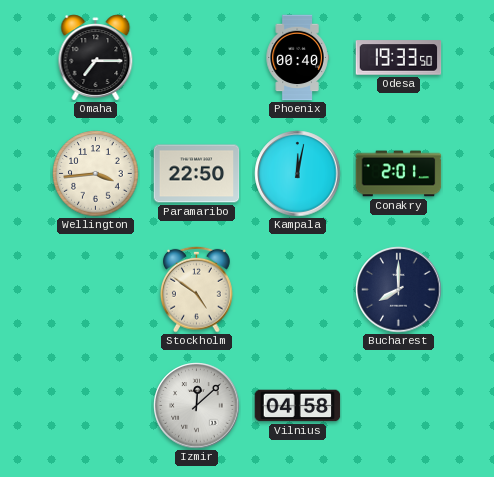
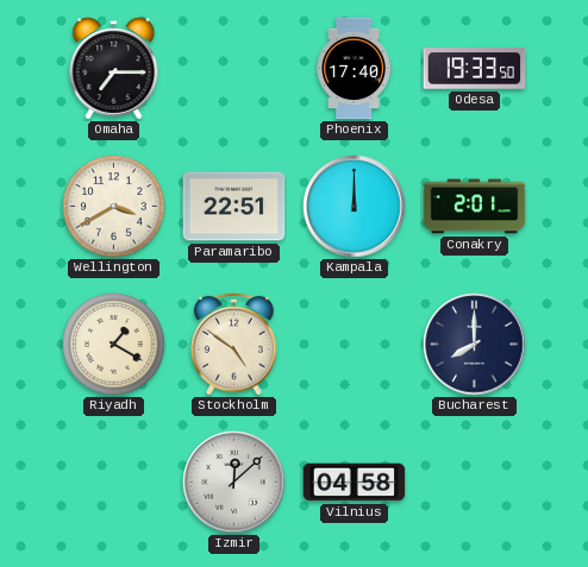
Phoenix: 00:40 -> 17:40 (354, 69)
Wellington: 3:44 -> 3:40 (114, 207)
Paramaribo: 22:50 -> 22:51 (234, 207)
Kampala: 12:02 -> 12:00 (355, 207)
Riyadh: none -> 1:20 (114, 345)
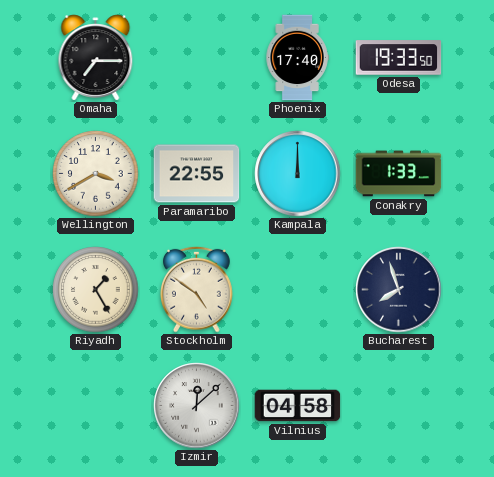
Paramaribo: 22:51 -> 22:55 (197, 174)
Conakry: 2:01 -> 1:33 (399, 174)
Riyadh: 1:20 -> 1:25 (96, 290)
Bucharest: 8:00 -> 7:57 (399, 290)
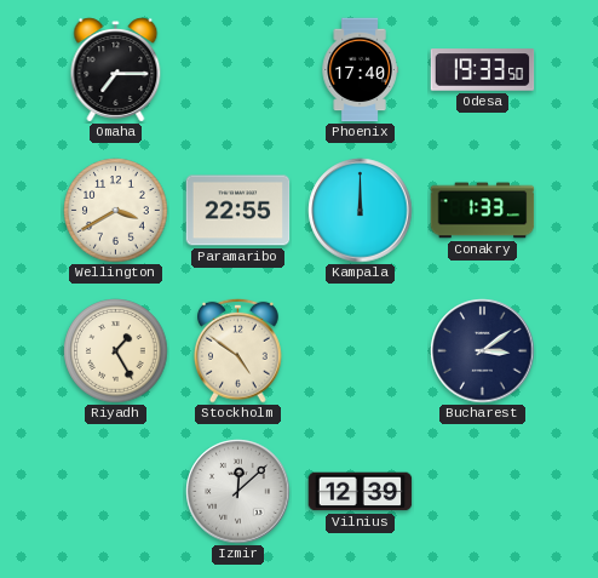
Bucharest: 7:57 -> 3:09 (483, 351)
Vilnius: 04:58 -> 12:39 (361, 492)
